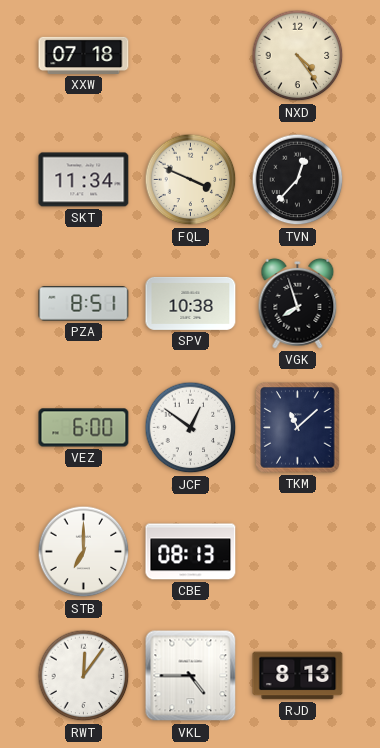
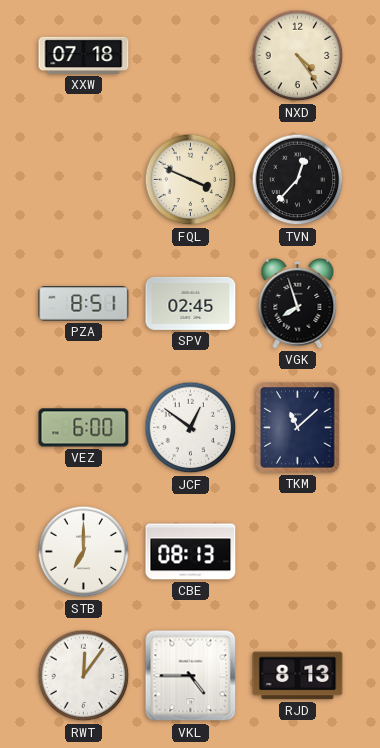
SKT: 11:34 -> none (84, 180)
SPV: 10:38 -> 02:45 (191, 303)
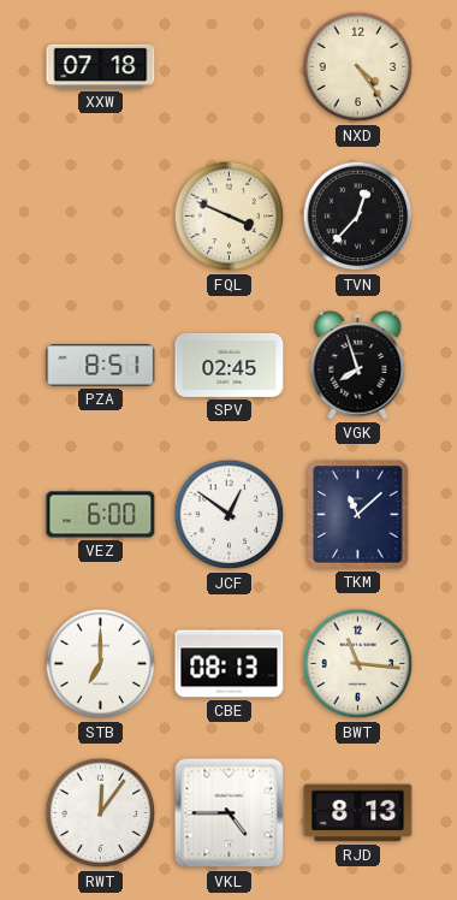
BWT: none -> 11:16 (358, 664)
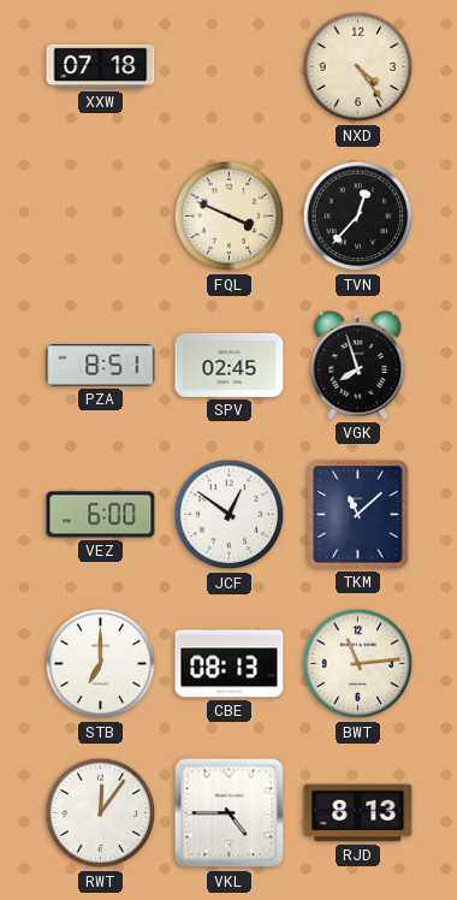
BWT: 11:16 -> 11:14 (358, 664)
